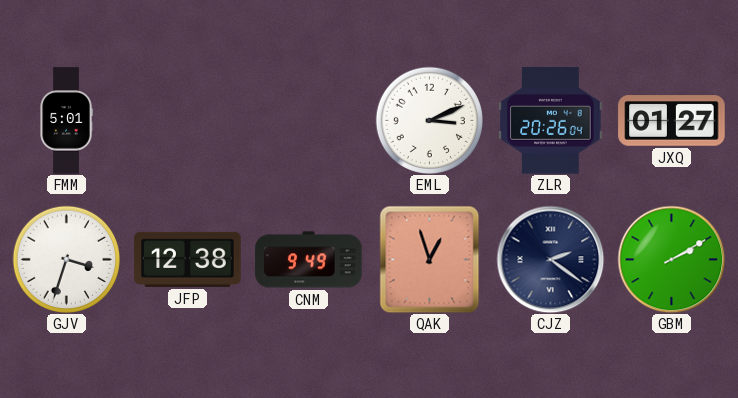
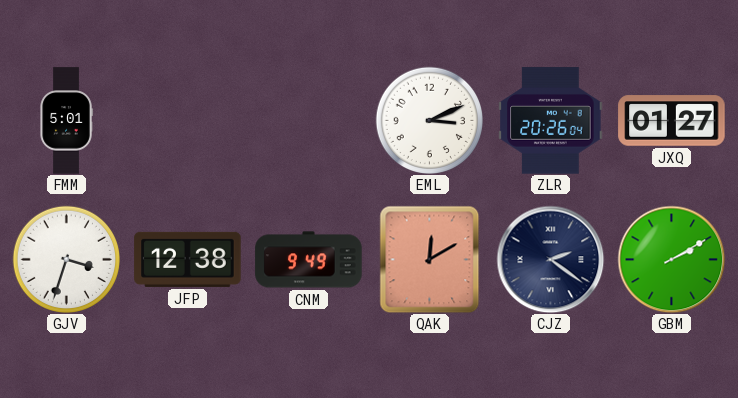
QAK: 12:57 -> 12:10 (430, 259)
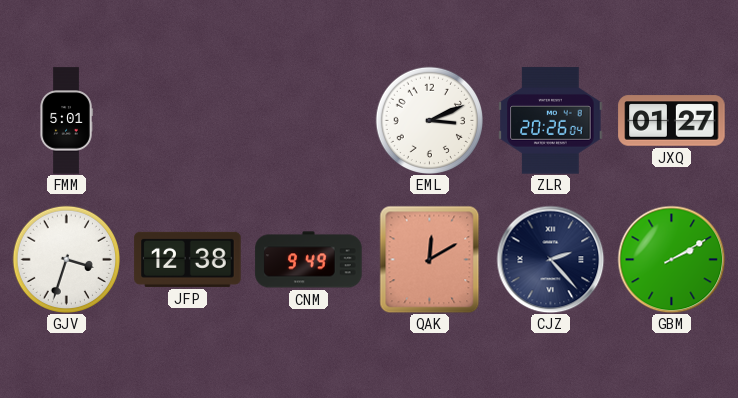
CJZ: 2:21 -> 2:23 (550, 259)
